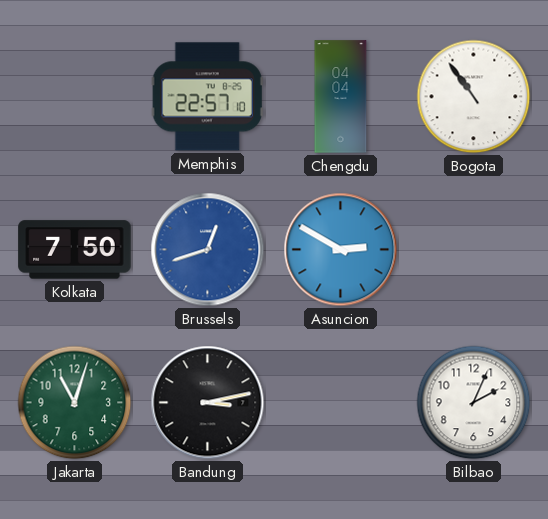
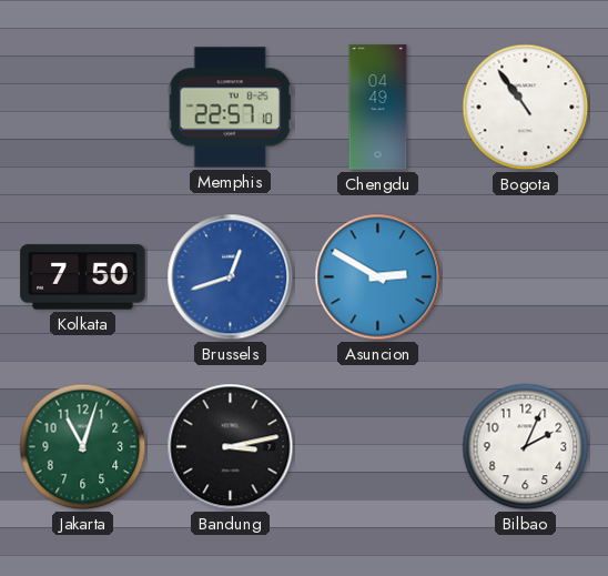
Chengdu: 04:04 -> 04:49 (378, 108)
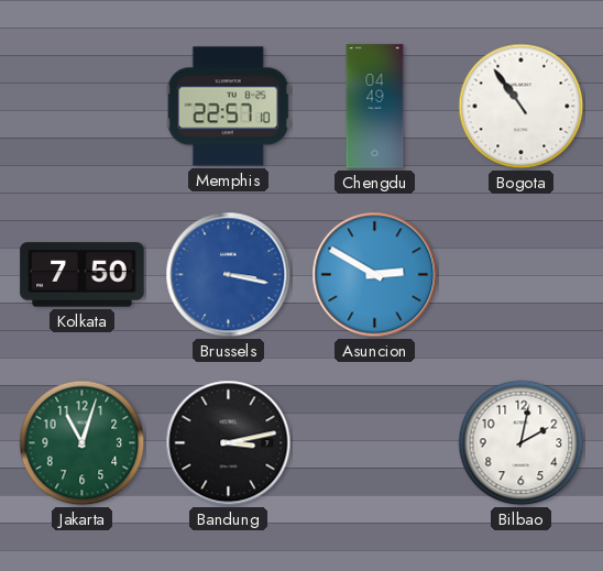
Brussels: 12:42 -> 3:17 (229, 275)
Bilbao: 2:04 -> 2:02 (522, 443)
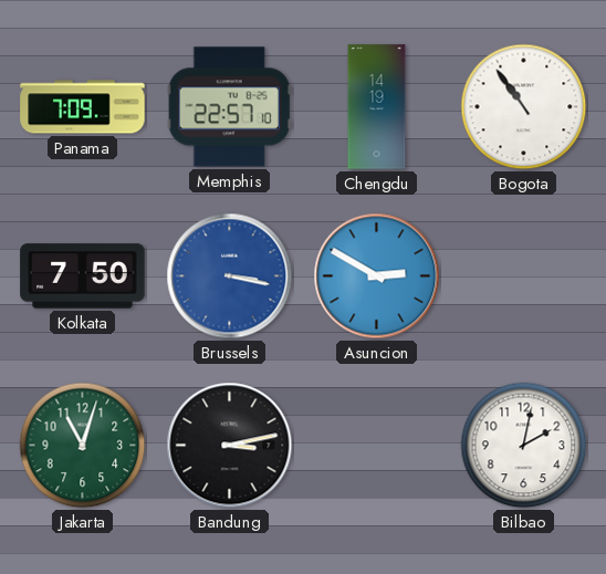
Panama: none -> 7:09 (83, 107)
Chengdu: 04:49 -> 14:19 (377, 107)
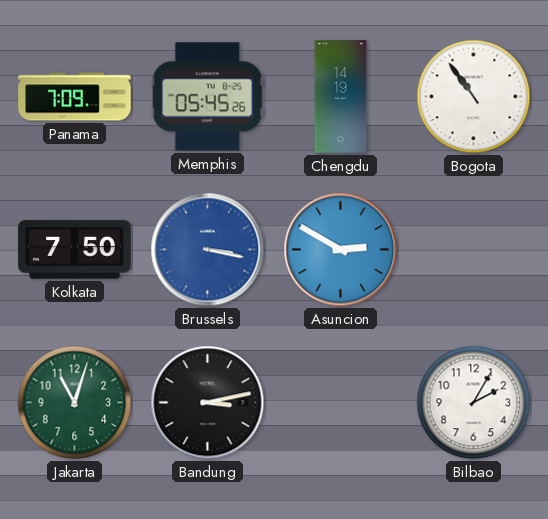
Memphis: 22:57 -> 05:45 (207, 97)
Bilbao: 2:02 -> 2:05 (474, 403)
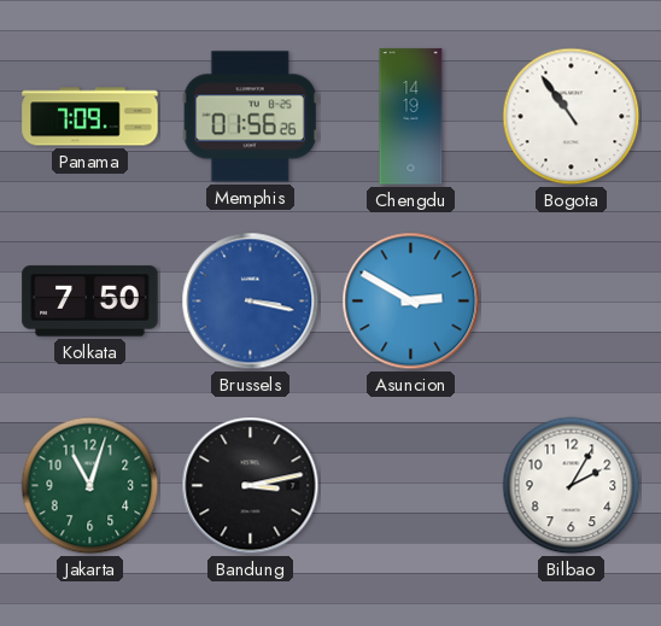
Memphis: 05:45 -> 01:56 (250, 117)
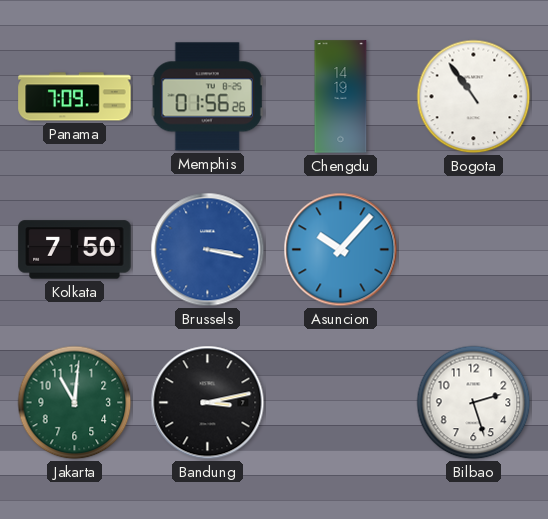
Asuncion: 2:50 -> 10:07 (341, 250)
Jakarta: 11:03 -> 11:01 (75, 403)
Bilbao: 2:05 -> 2:27 (474, 403)
